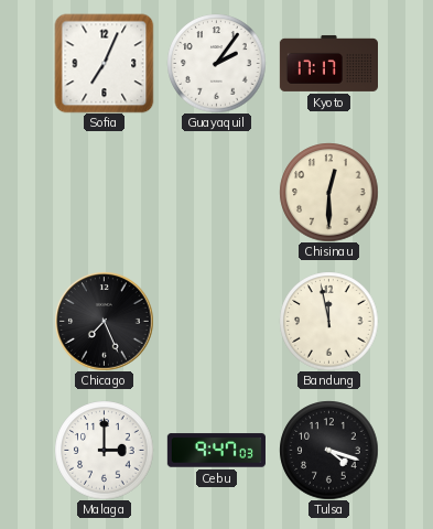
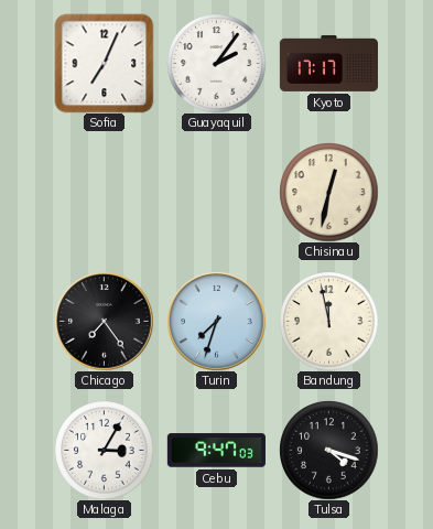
Chisinau: 12:30 -> 12:32 (328, 192)
Chicago: 7:26 -> 7:24 (104, 321)
Turin: none -> 7:33 (216, 321)
Malaga: 3:00 -> 3:05 (104, 450)
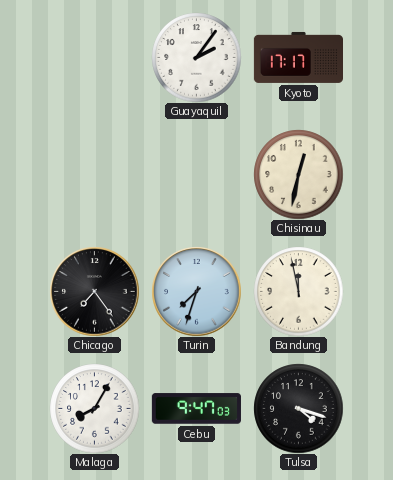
Sofia: 7:04 -> none (104, 63)
Malaga: 3:05 -> 8:05 (94, 408)
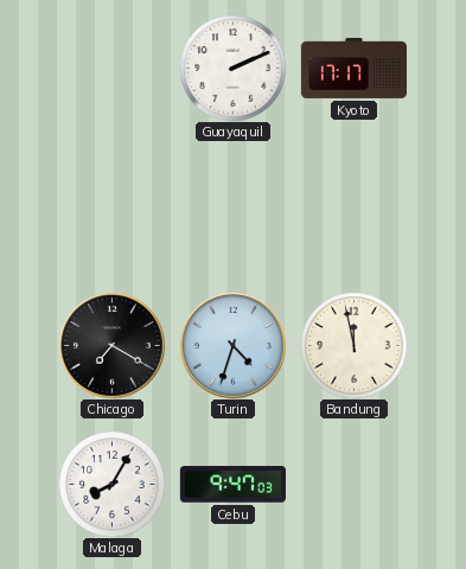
Guayaquil: 2:06 -> 2:11 (232, 68)
Chisinau: 12:32 -> none (298, 174)
Chicago: 7:24 -> 7:20 (111, 345)
Turin: 7:33 -> 4:33 (232, 345)
Tulsa: 4:18 -> none (298, 408)
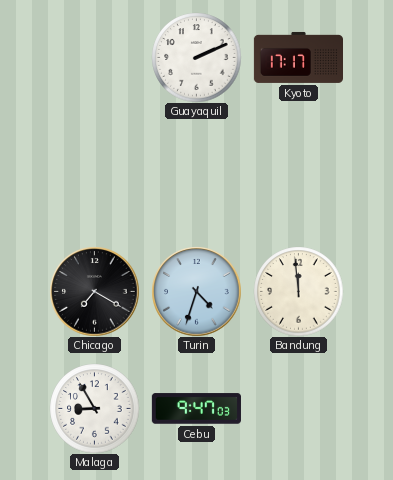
Bandung: 11:58 -> 11:59 (298, 291)
Malaga: 8:05 -> 8:55 (94, 408)
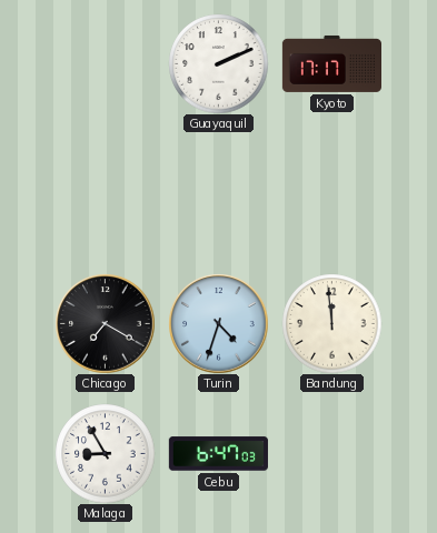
Cebu: 9:47 -> 6:47 (218, 454)
